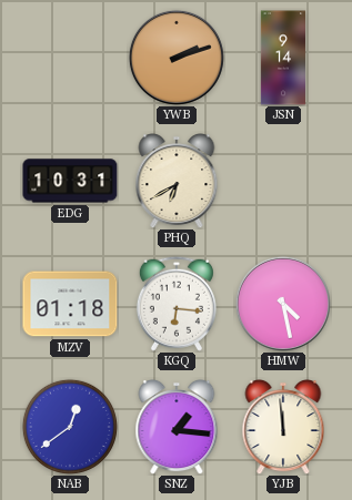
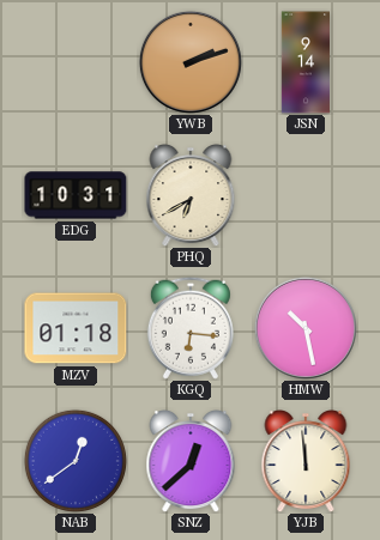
HMW: 4:28 -> 10:28 (306, 328)
SNZ: 1:16 -> 12:38 (191, 462)
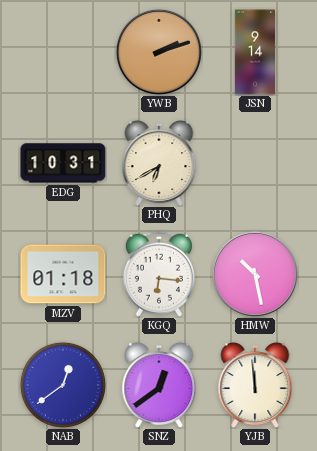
SNZ: 12:38 -> 12:39 (159, 386)
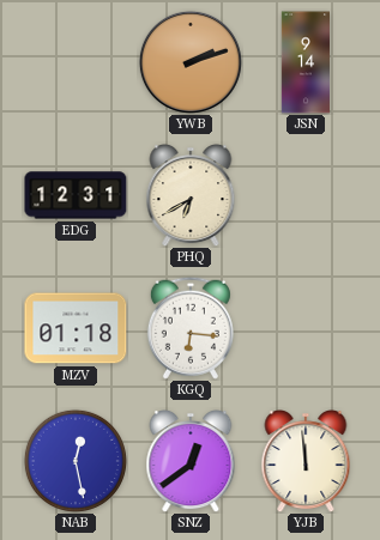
EDG: 10:31 -> 12:31 (76, 195)
HMW: 10:28 -> none (255, 274)
NAB: 12:39 -> 12:28 (76, 461)
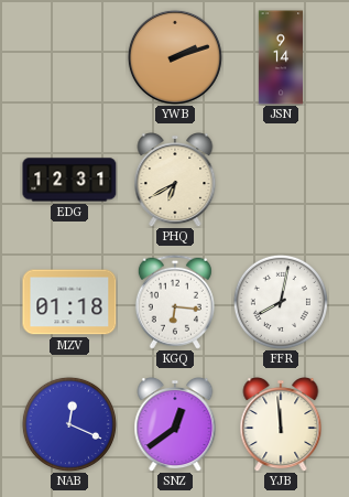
FFR: none -> 8:02 (281, 302)
NAB: 12:28 -> 12:19 (69, 424)
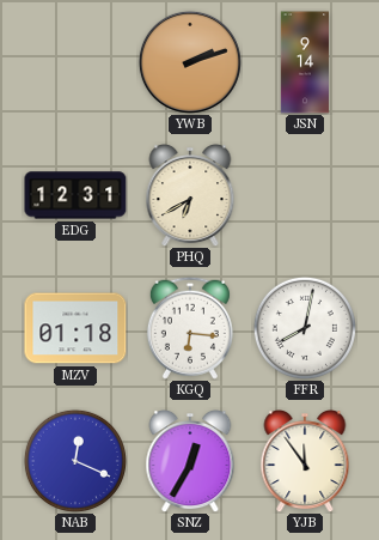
SNZ: 12:39 -> 12:35 (190, 462)
YJB: 11:59 -> 11:54 (305, 462)
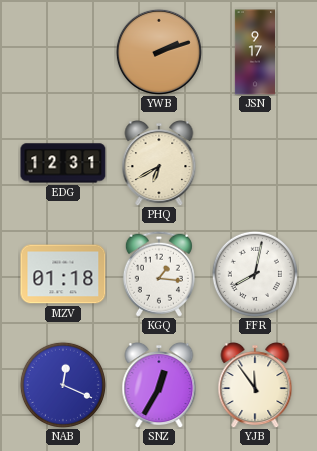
JSN: 9:14 -> 9:17 (254, 52)
KGQ: 6:16 -> 1:16 (159, 274)
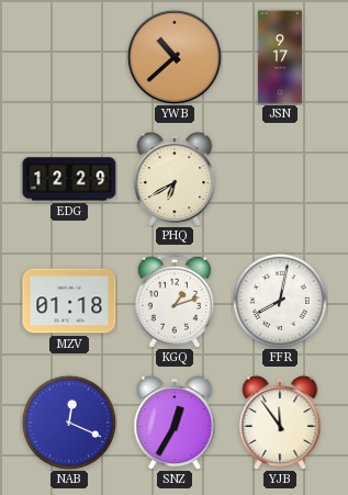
YWB: 2:12 -> 10:38 (175, 57)
EDG: 12:31 -> 12:29 (69, 179)
KGQ: 1:16 -> 1:12 (175, 301)
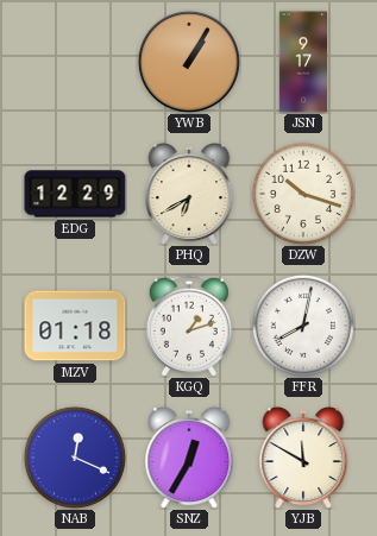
YWB: 10:38 -> 1:05 (189, 62)
DZW: none -> 10:18 (303, 194)
YJB: 11:54 -> 11:50 (303, 459)
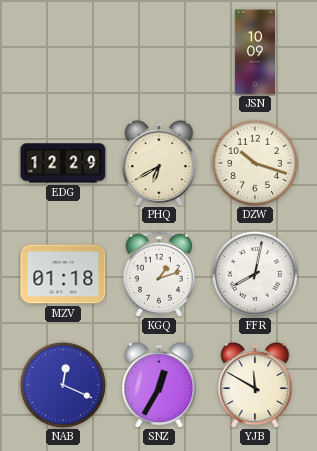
YWB: 1:05 -> none (189, 62)
JSN: 9:17 -> 10:09 (254, 52)
